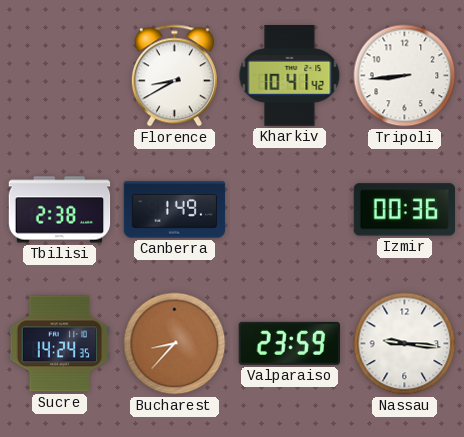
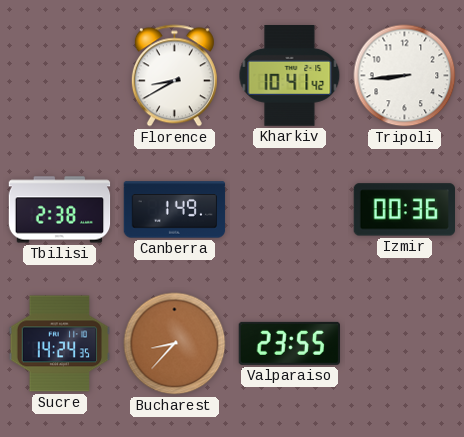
Valparaiso: 23:59 -> 23:55 (289, 343)
Nassau: 9:16 -> none (405, 344)
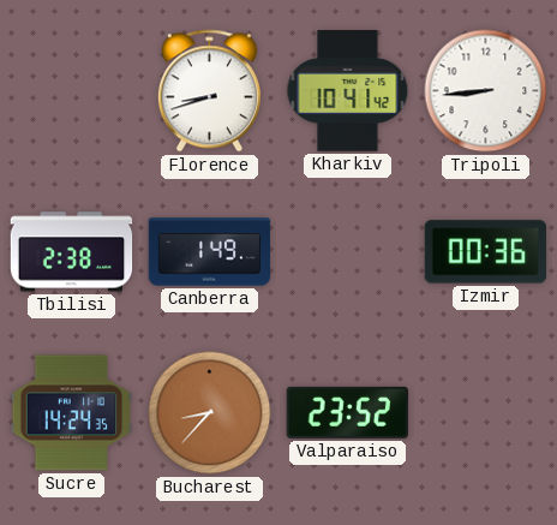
Florence: 8:40 -> 8:42 (209, 91)
Valparaiso: 23:55 -> 23:52 (347, 412)
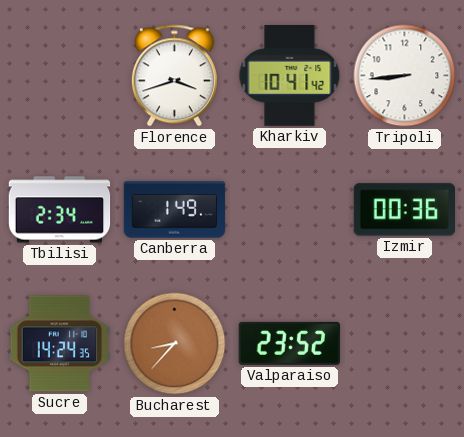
Florence: 8:42 -> 3:42 (174, 76)
Tbilisi: 2:38 -> 2:34 (60, 210)
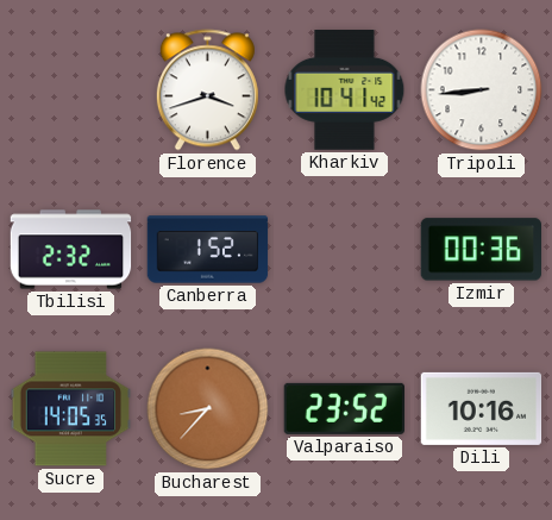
Tbilisi: 2:34 -> 2:32 (71, 250)
Canberra: 1:49 -> 1:52 (208, 250)
Sucre: 14:24 -> 14:05 (71, 409)
Dili: none -> 10:16 (482, 408)
